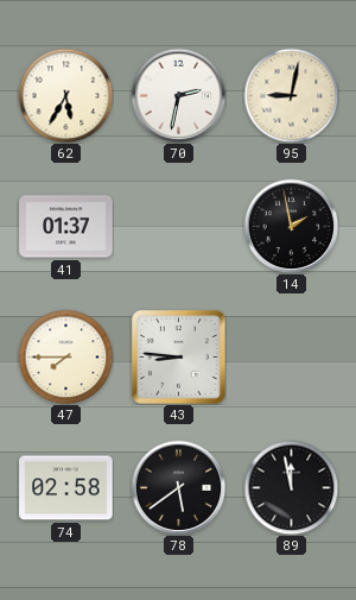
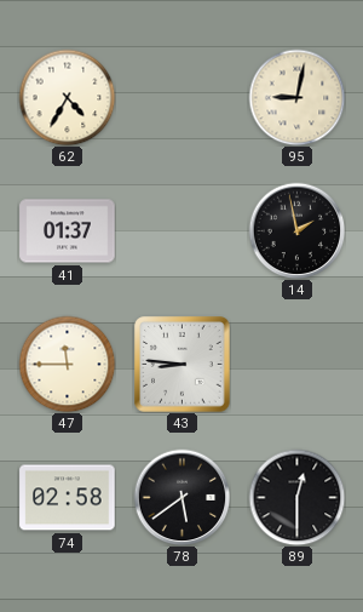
62: 5:35 -> 4:35 (67, 97)
70: 2:32 -> none (178, 95)
47: 7:45 -> 11:45 (67, 364)
89: 11:58 -> 12:30 (296, 497)
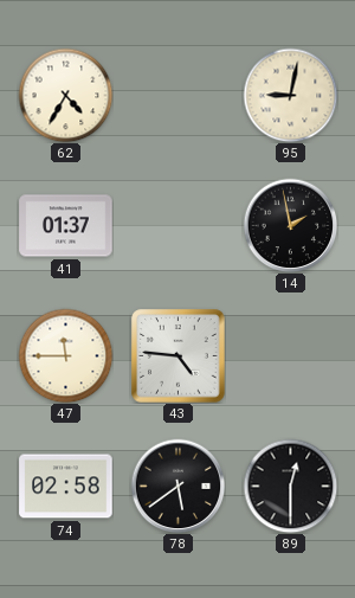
43: 8:46 -> 4:46 (179, 356)
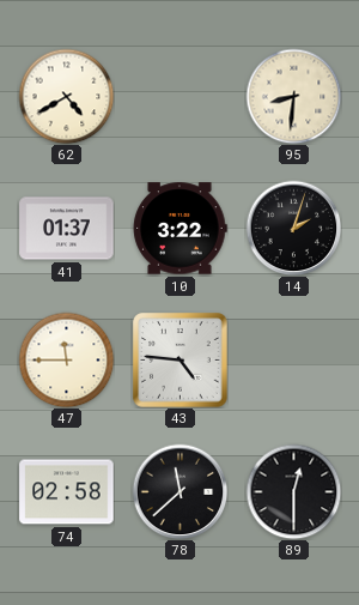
62: 4:35 -> 4:40 (66, 96)
95: 9:02 -> 8:31 (293, 96)
10: none -> 3:22 (180, 229)
14: 1:58 -> 2:03 (293, 228)
78: 5:39 -> 11:38 (180, 491)
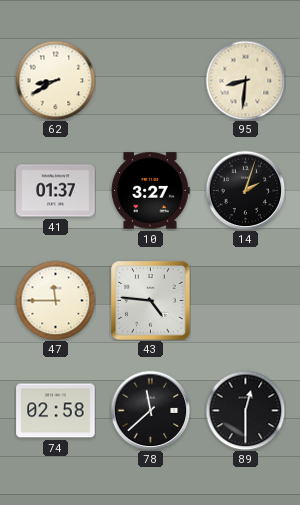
62: 4:40 -> 8:40 (55, 80)
10: 3:22 -> 3:27 (150, 191)
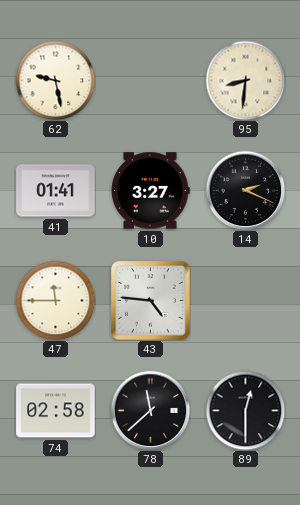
62: 8:40 -> 9:28 (55, 80)
41: 01:37 -> 01:41 (56, 191)
14: 2:03 -> 2:19 (245, 190)
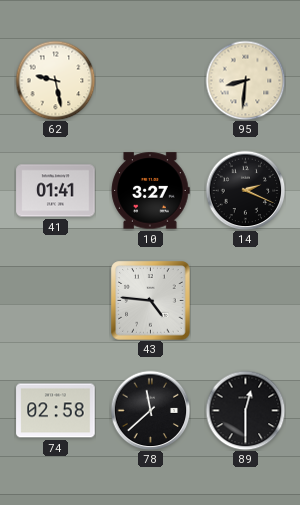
47: 11:45 -> none (55, 300)
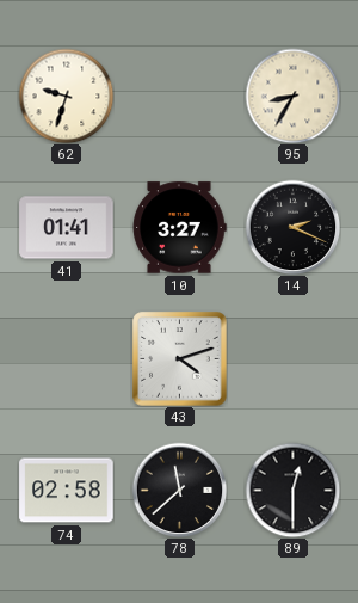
62: 9:28 -> 9:33 (66, 96)
95: 8:31 -> 8:35 (292, 96)
43: 4:46 -> 4:12 (180, 359)
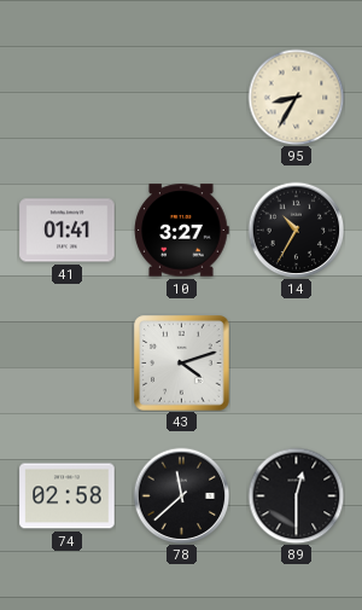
62: 9:33 -> none (66, 96)
14: 2:19 -> 10:35 (296, 230)
